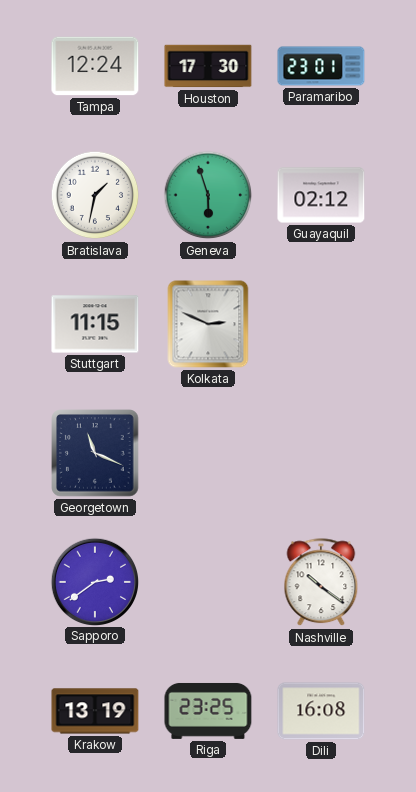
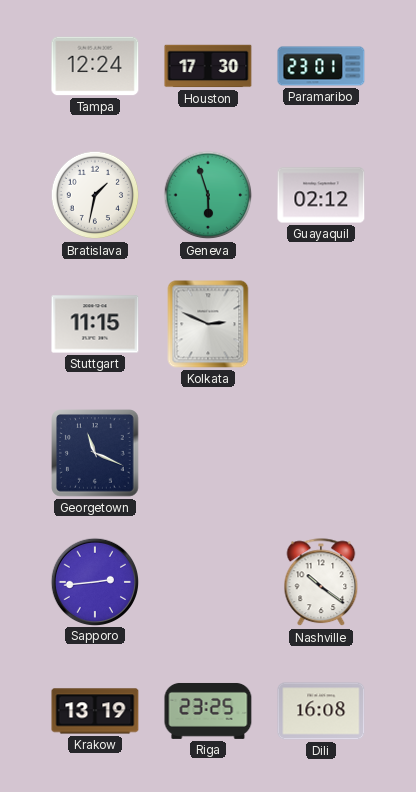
Sapporo: 2:39 -> 2:44 (94, 581)
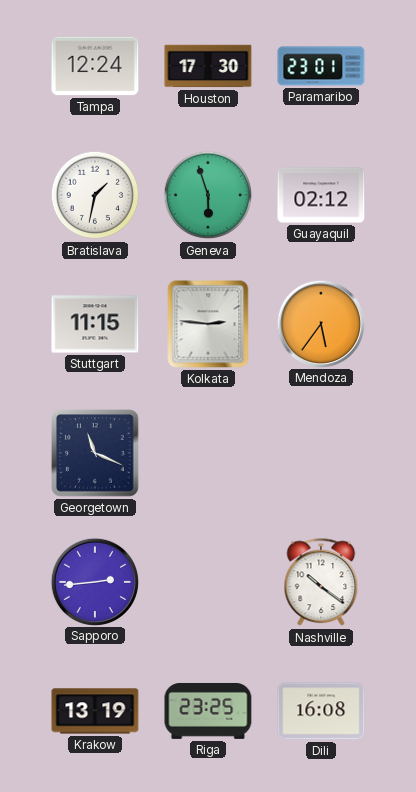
Kolkata: 2:49 -> 2:46 (208, 324)
Mendoza: none -> 5:36 (320, 323)
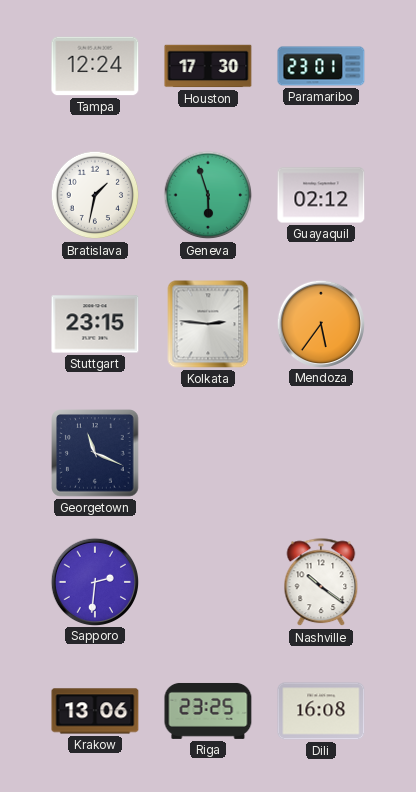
Stuttgart: 11:15 -> 23:15 (95, 324)
Sapporo: 2:44 -> 2:31 (94, 581)
Krakow: 13:19 -> 13:06 (95, 711)
